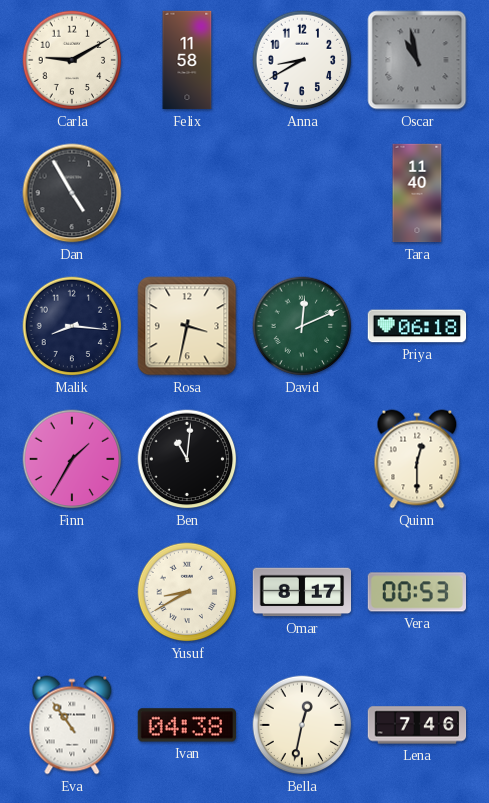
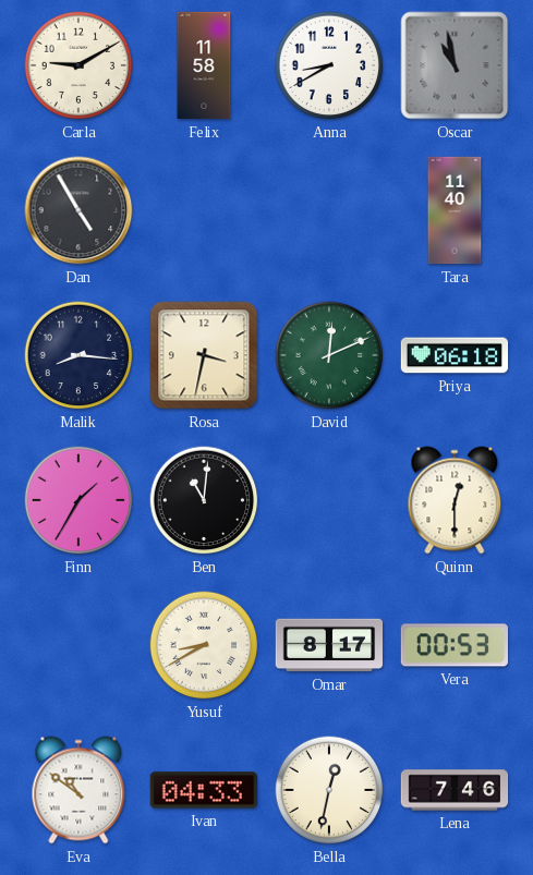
Eva: 10:54 -> 10:51 (78, 790)
Ivan: 04:38 -> 04:33 (203, 790)
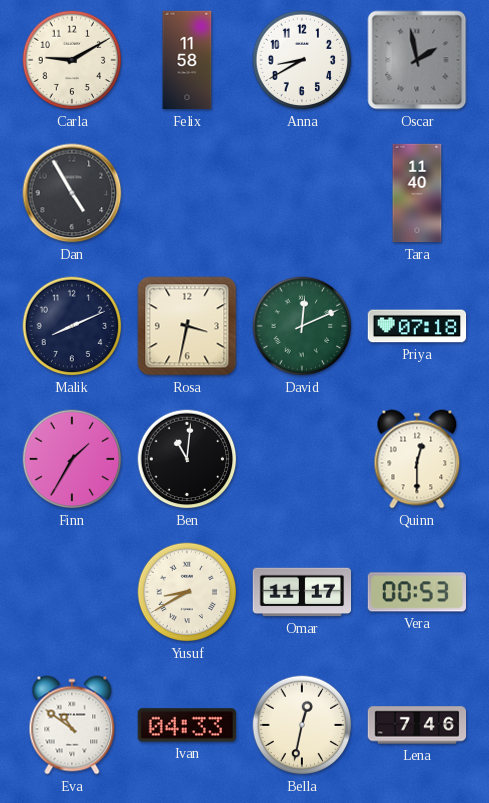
Oscar: 10:58 -> 1:58 (417, 60)
Malik: 8:16 -> 8:11 (72, 326)
Priya: 06:18 -> 07:18 (417, 326)
Omar: 8:17 -> 11:17 (302, 592)
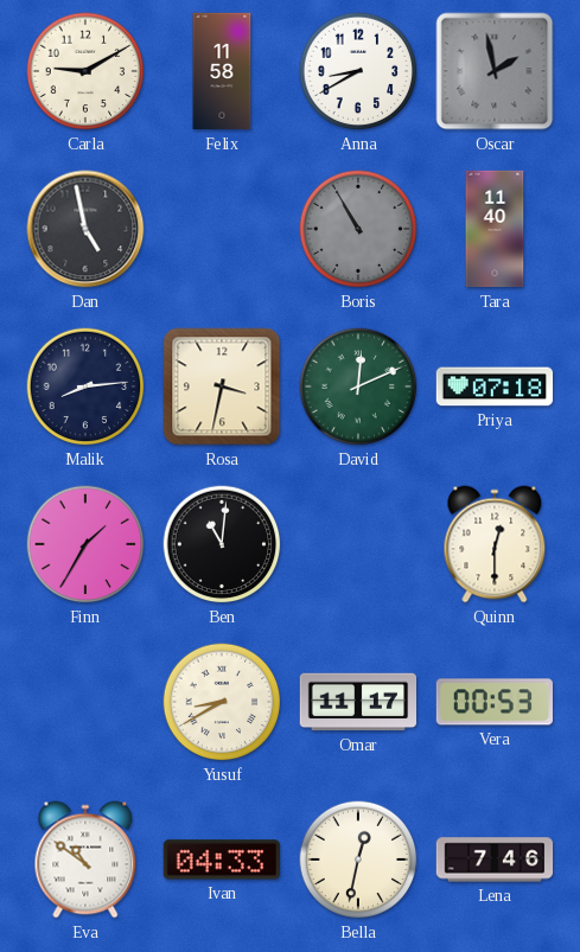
Dan: 4:55 -> 4:58 (85, 229)
Boris: none -> 10:55 (358, 229)
Malik: 8:11 -> 8:14 (85, 386)
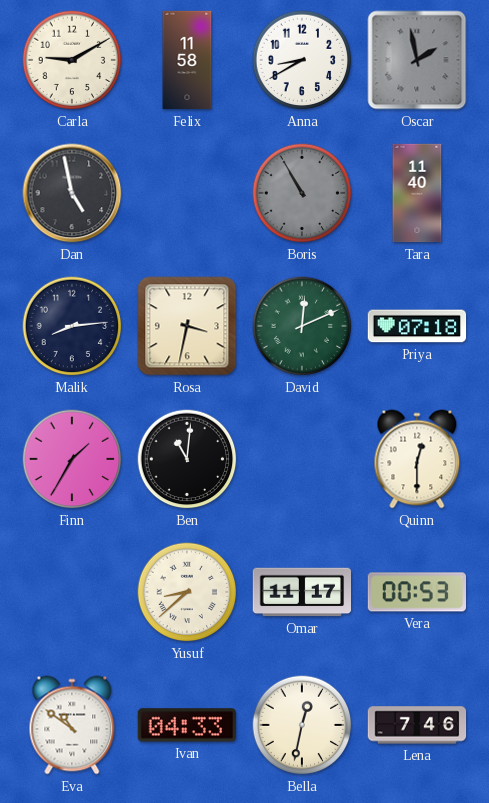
Yusuf: 8:40 -> 8:38 (187, 592)
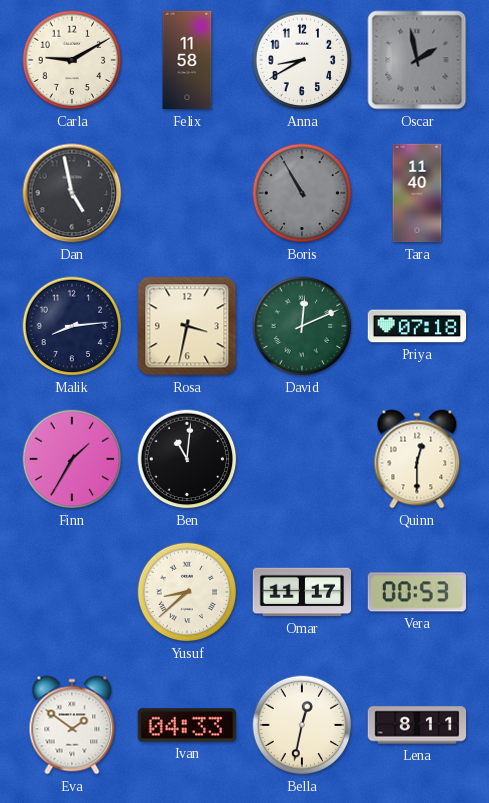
Eva: 10:51 -> 1:51 (72, 725)
Lena: 7:46 -> 8:11 (417, 725)
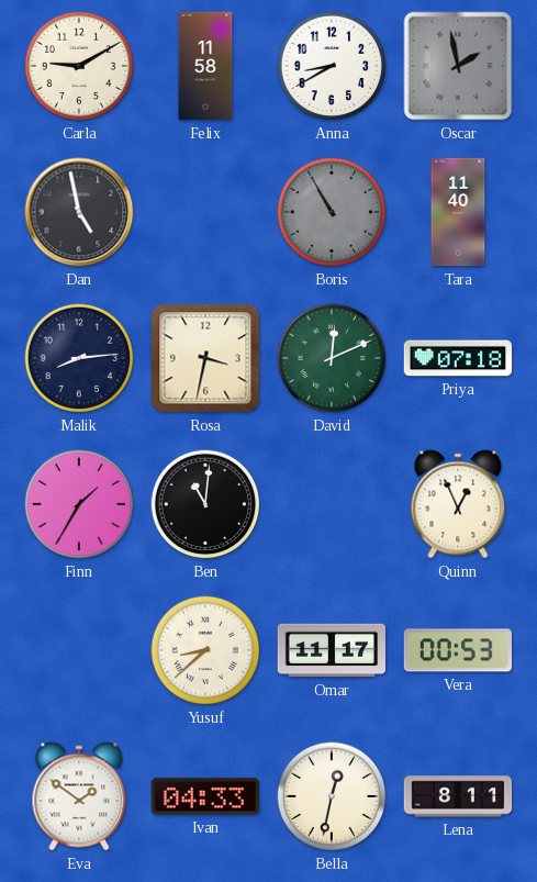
Quinn: 12:30 -> 12:56 (458, 504)
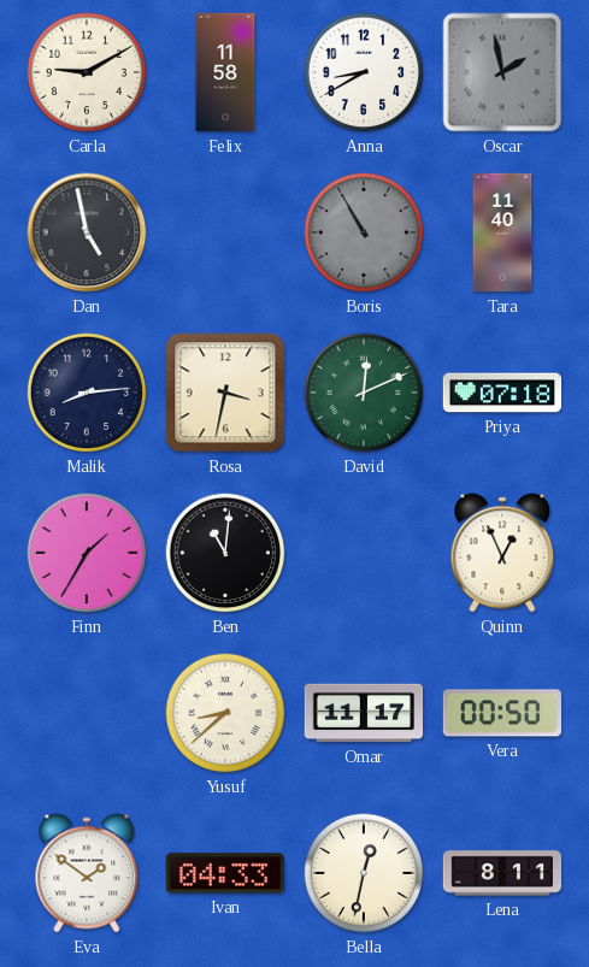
Vera: 00:53 -> 00:50 (501, 713)
